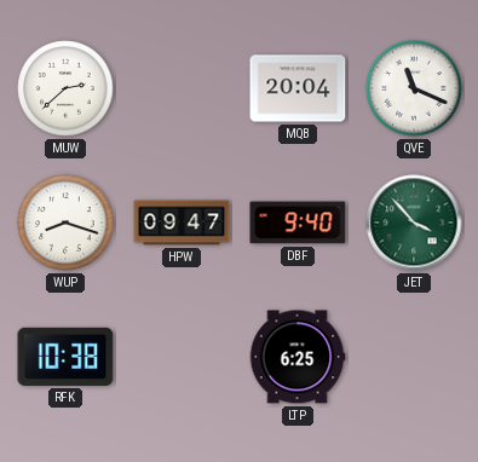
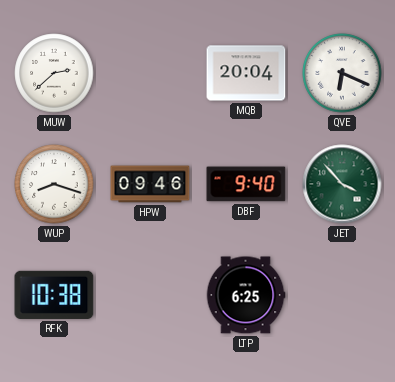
QVE: 11:19 -> 6:19 (342, 73)
HPW: 09:47 -> 09:46 (150, 184)
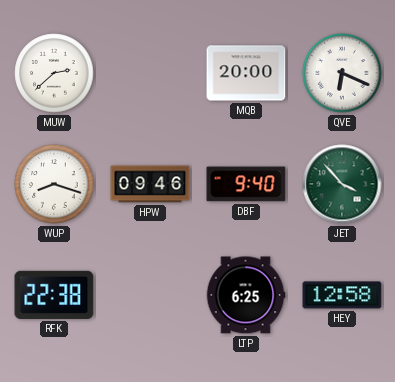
MQB: 20:04 -> 20:00 (246, 73)
RFK: 10:38 -> 22:38 (54, 295)
HEY: none -> 12:58 (342, 295)
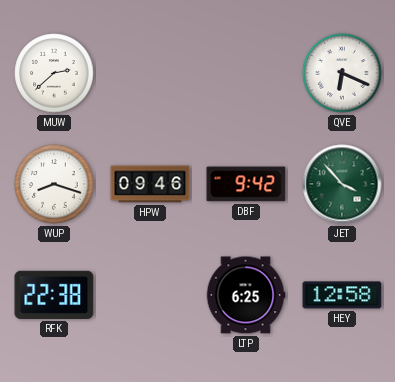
MQB: 20:00 -> none (246, 73)
DBF: 9:40 -> 9:42 (246, 184)
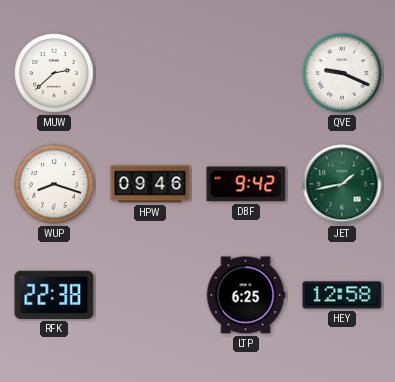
QVE: 6:19 -> 9:19 (342, 73)
JET: 3:53 -> 1:43 (342, 184)
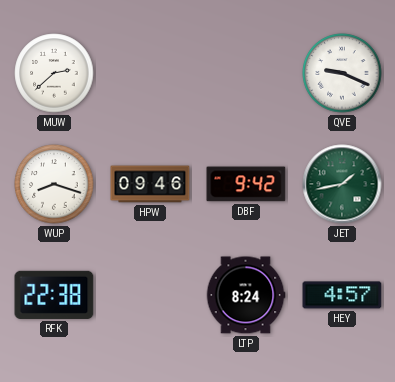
LTP: 6:25 -> 8:24 (246, 295)
HEY: 12:58 -> 4:57 (342, 295)
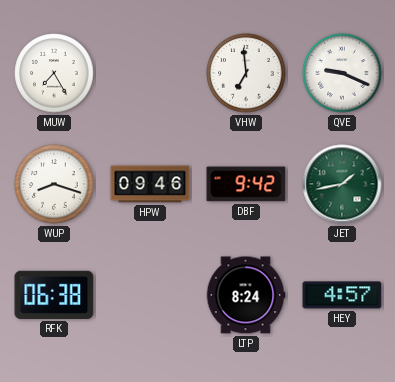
MUW: 2:38 -> 7:25 (54, 73)
VHW: none -> 6:59 (246, 73)
RFK: 22:38 -> 06:38 (54, 295)
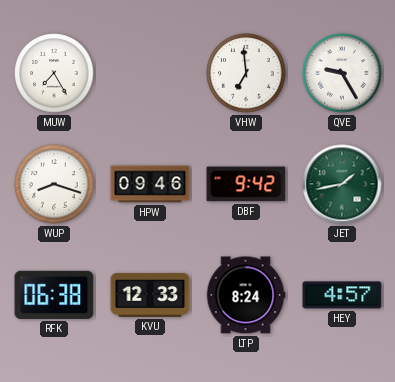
QVE: 9:19 -> 9:25 (342, 73)
KVU: none -> 12:33 (150, 295)
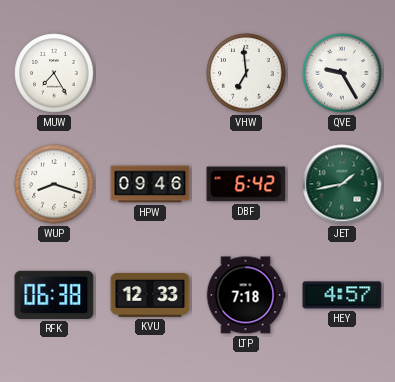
DBF: 9:42 -> 6:42 (246, 184)
LTP: 8:24 -> 7:18 (246, 295)
